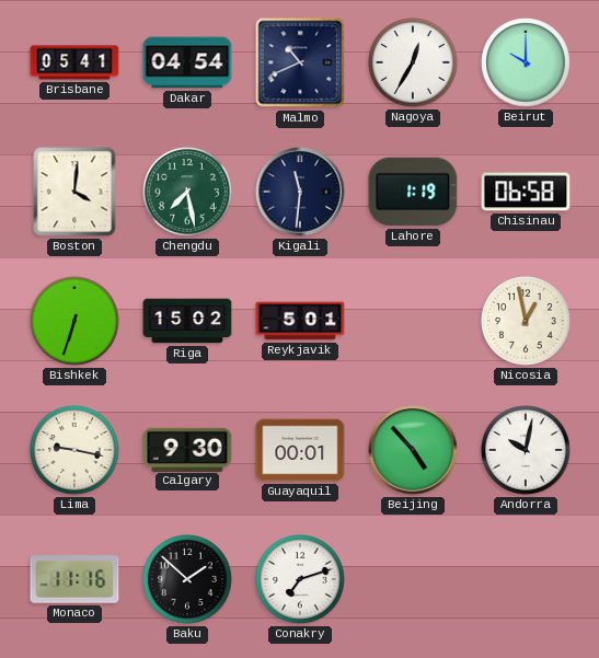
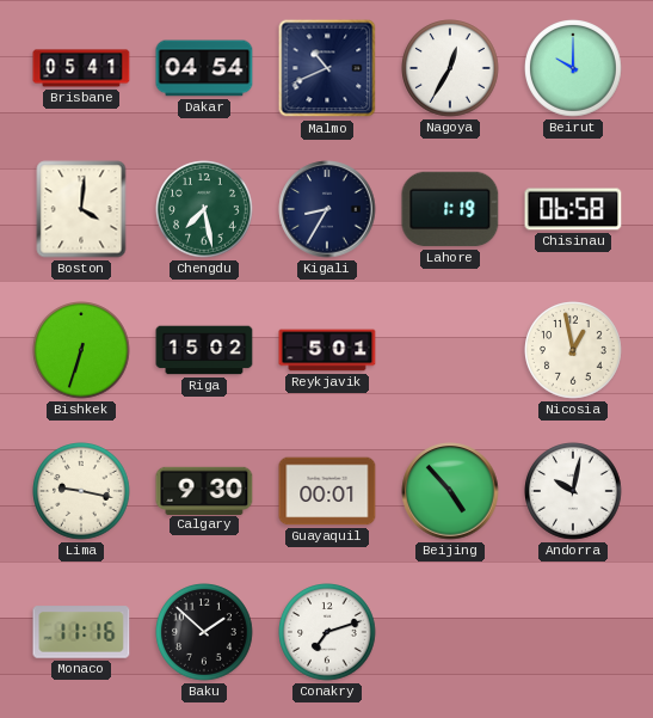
Kigali: 11:31 -> 8:35 (327, 209)
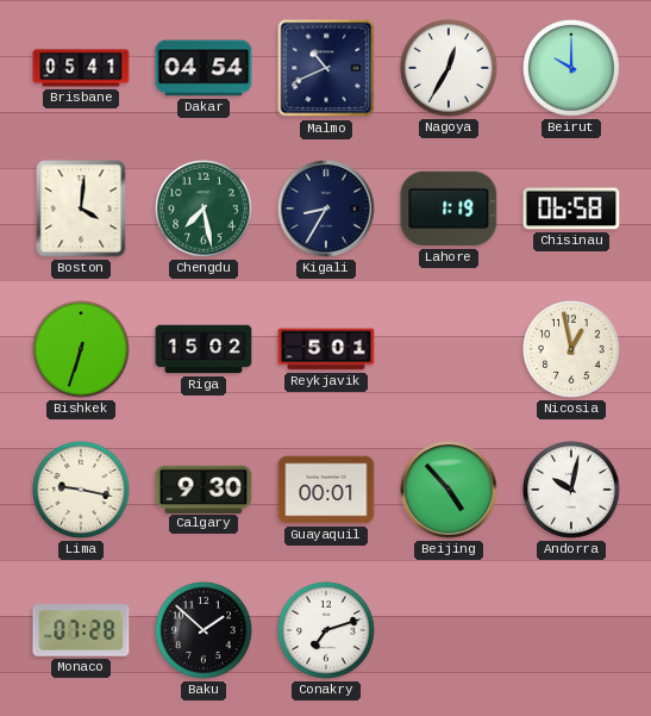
Monaco: 11:16 -> 07:28 (81, 630)
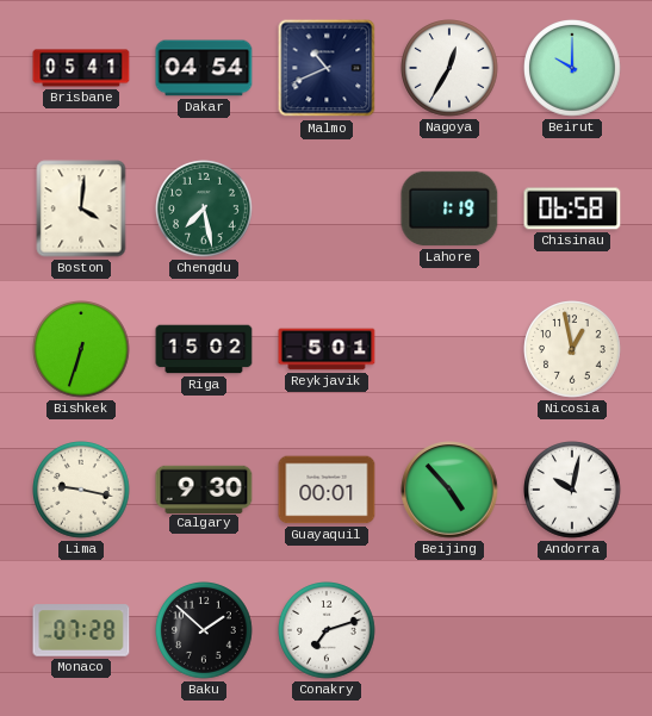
Kigali: 8:35 -> none (326, 208)
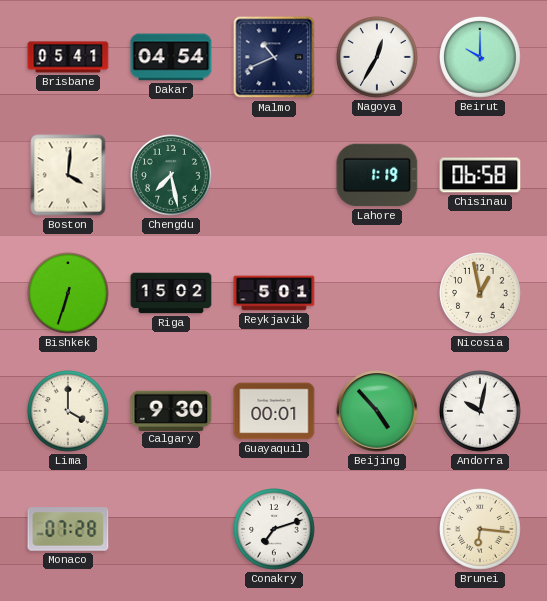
Lima: 9:17 -> 4:00 (69, 412)
Baku: 1:52 -> none (205, 631)
Brunei: none -> 6:16 (481, 530)
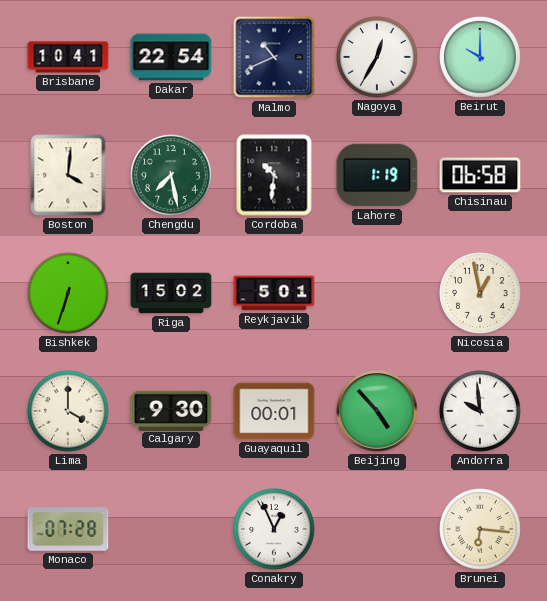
Brisbane: 05:41 -> 10:41 (68, 57)
Dakar: 04:54 -> 22:54 (171, 57)
Cordoba: none -> 10:31 (274, 175)
Andorra: 10:02 -> 9:59 (481, 412)
Conakry: 7:12 -> 12:56 (275, 530)
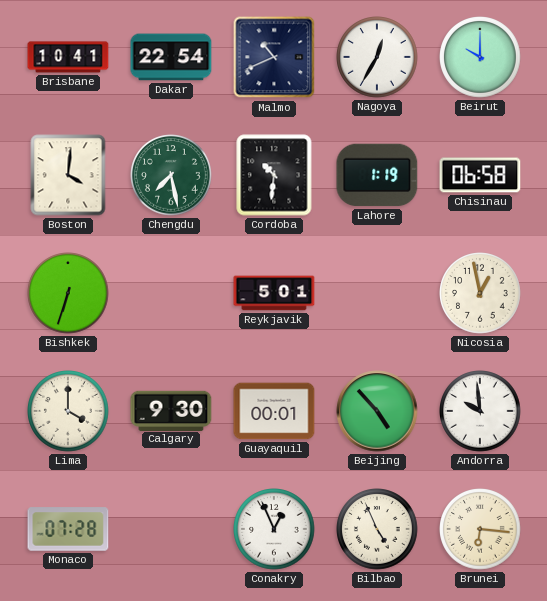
Riga: 15:02 -> none (171, 293)
Bilbao: none -> 4:56 (378, 530)
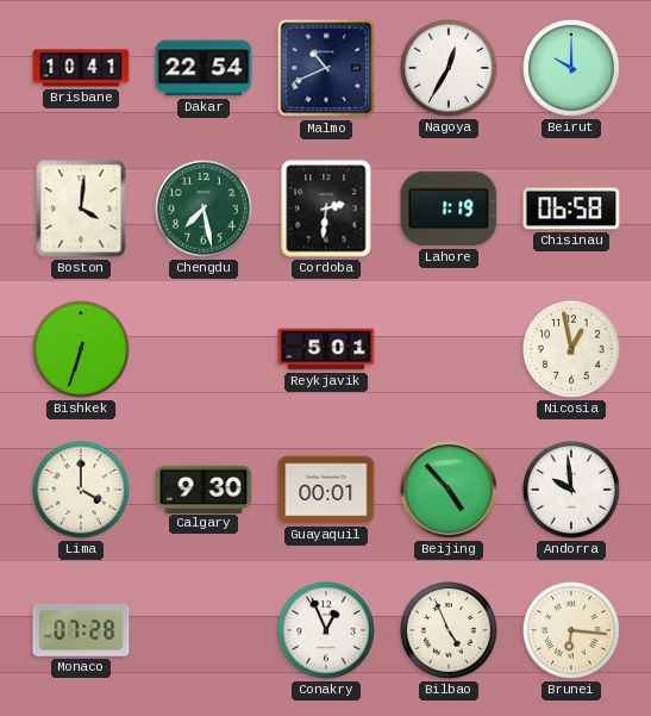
Cordoba: 10:31 -> 2:31 (326, 208)
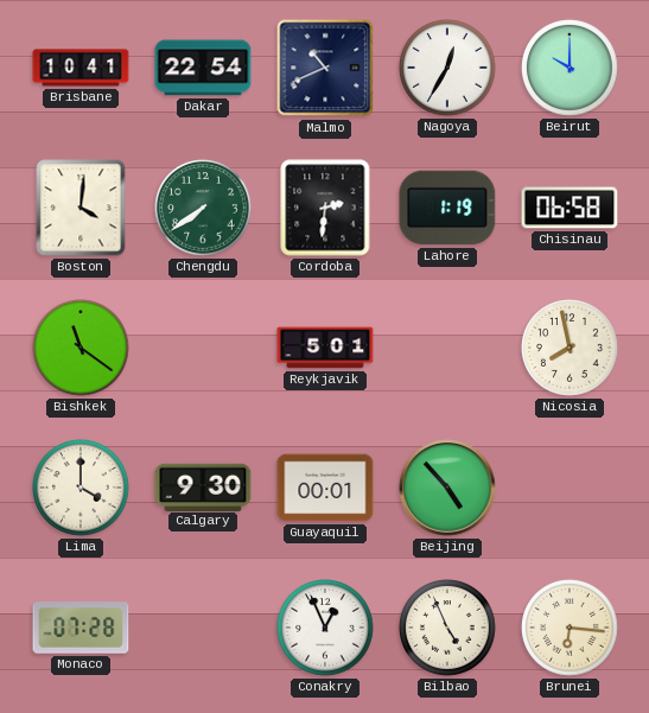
Chengdu: 7:28 -> 7:39 (204, 209)
Bishkek: 6:33 -> 11:21 (82, 349)
Nicosia: 12:58 -> 7:58 (571, 349)
Andorra: 9:59 -> none (572, 491)
